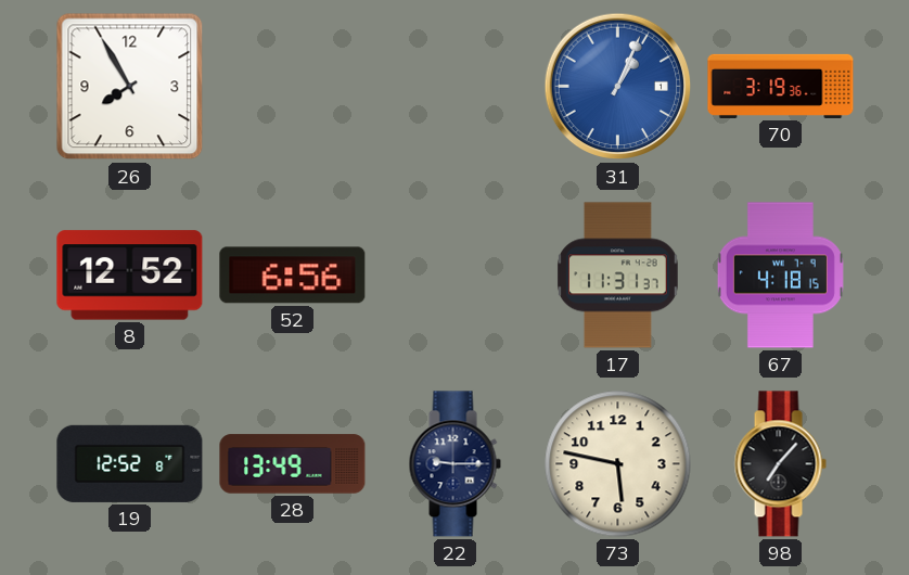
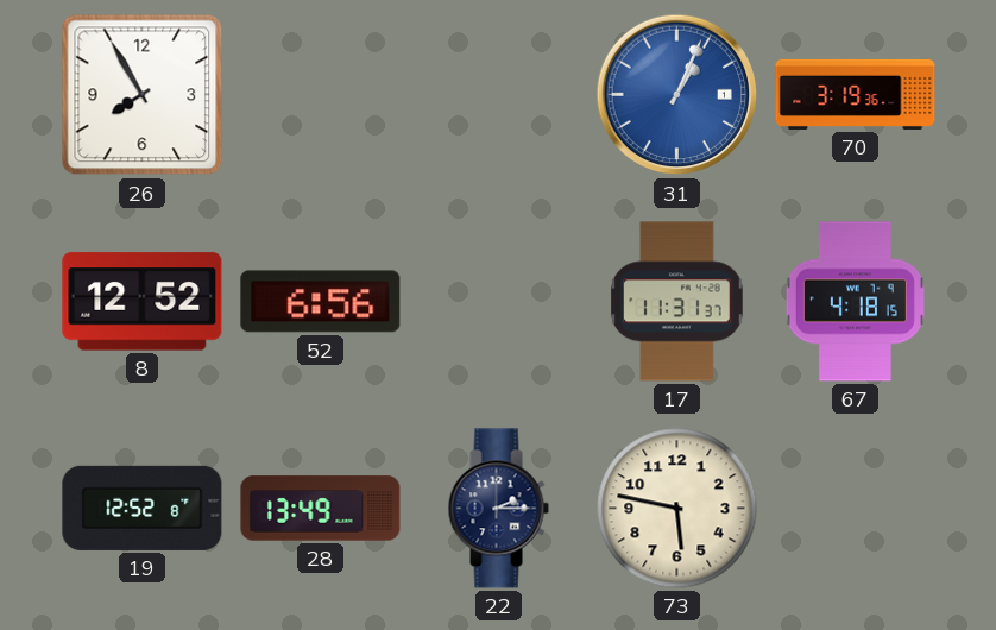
22: 9:15 -> 2:15 (498, 509)
98: 7:07 -> none (780, 464)
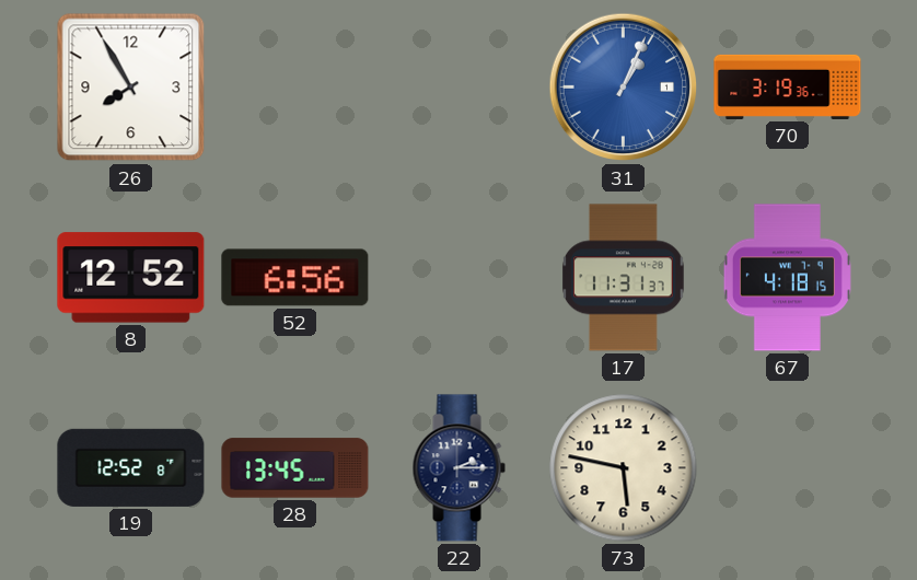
28: 13:49 -> 13:45 (295, 468)
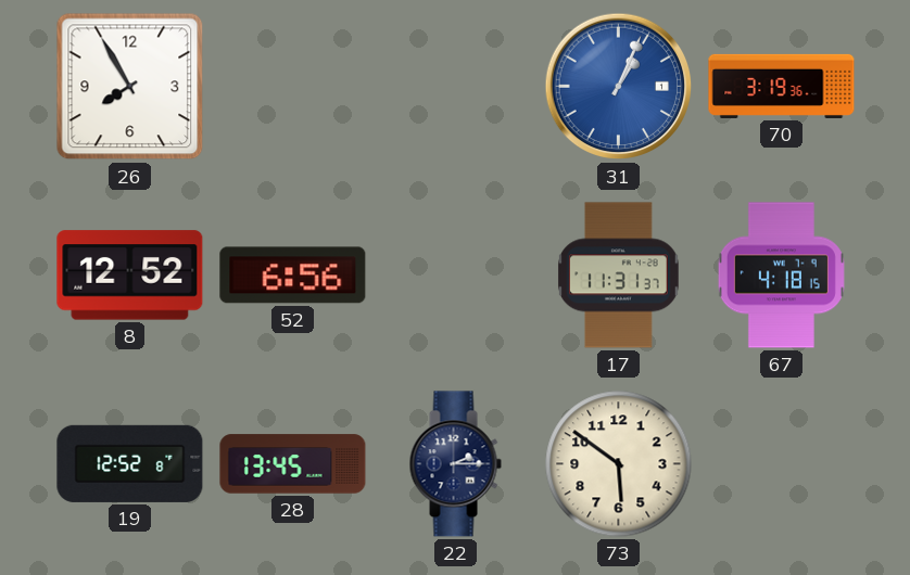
73: 5:47 -> 5:51 (619, 464)
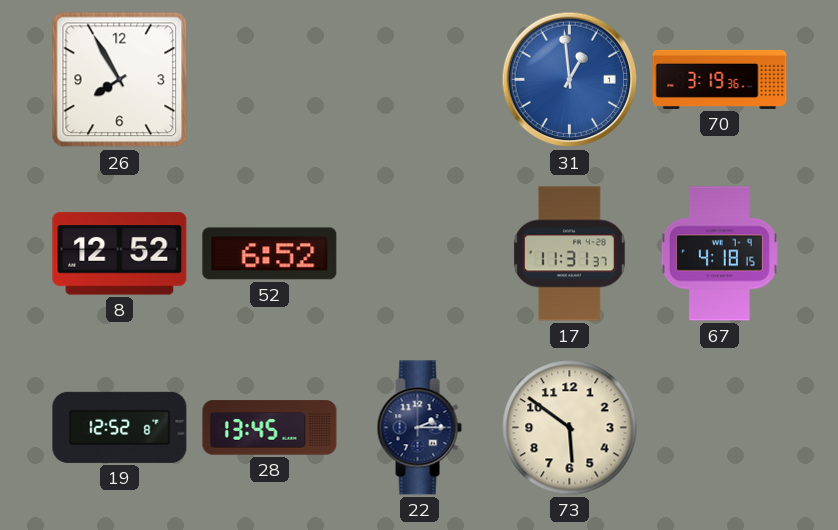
31: 1:04 -> 12:59 (570, 80)
52: 6:56 -> 6:52 (270, 254)
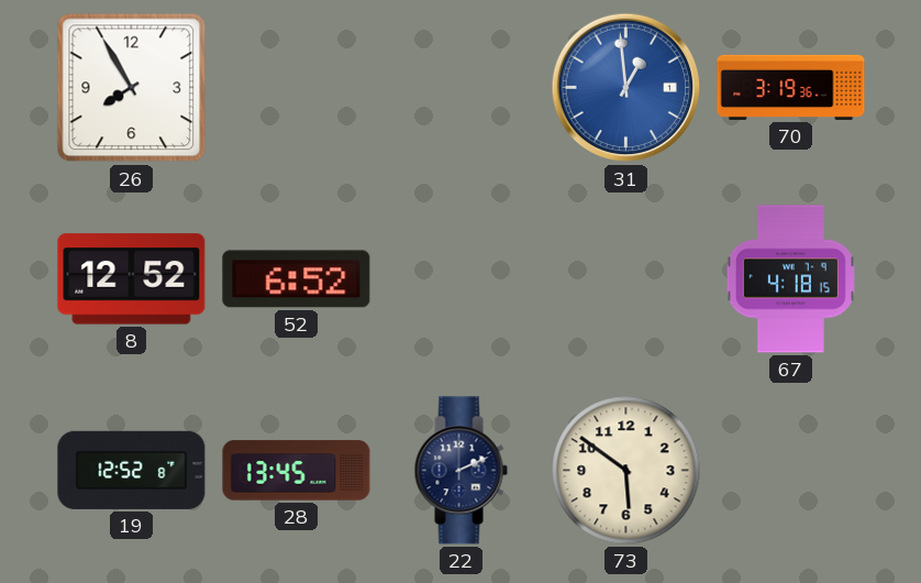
17: 11:31 -> none (570, 254)
22: 2:15 -> 2:11 (460, 471)
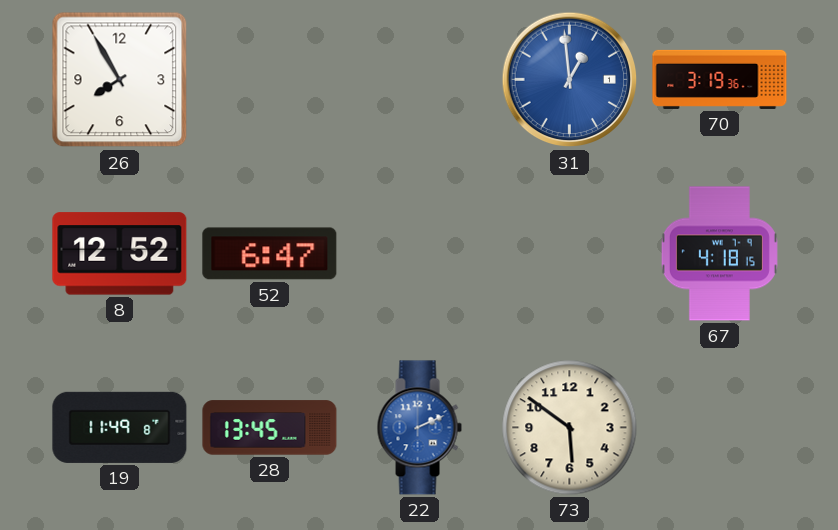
52: 6:52 -> 6:47 (270, 254)
19: 12:52 -> 11:49 (120, 427)
22 dial: navy -> blue (419, 428)
